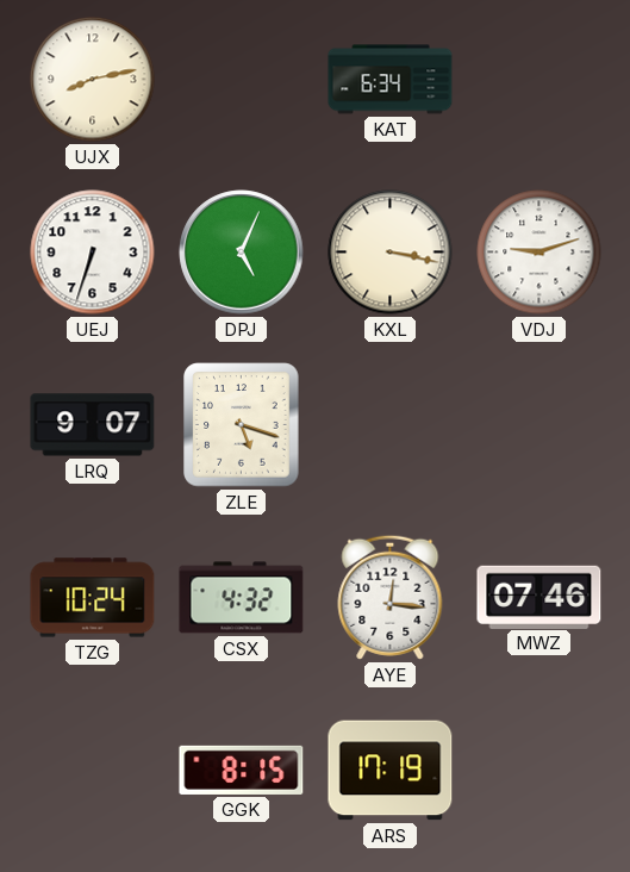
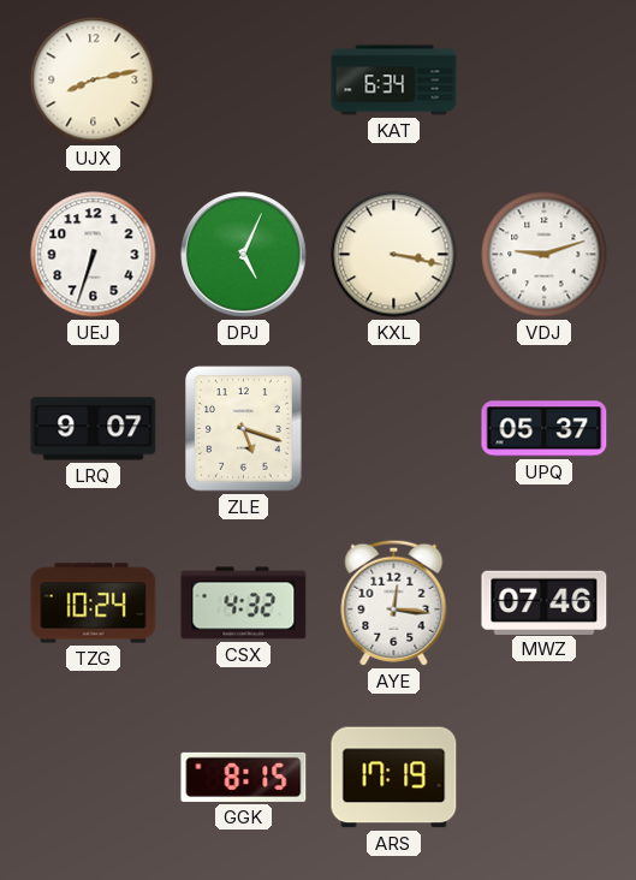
UPQ: none -> 05:37 (545, 429)
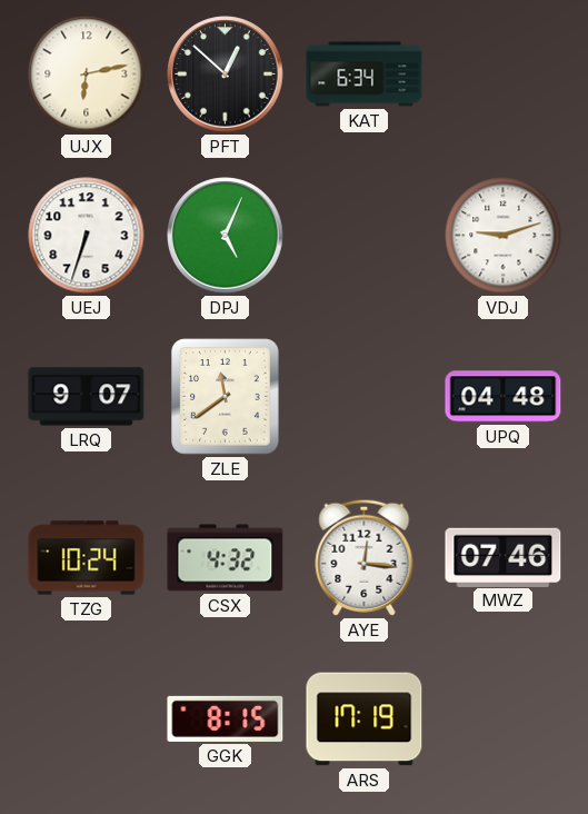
UJX: 8:13 -> 6:13 (87, 75)
PFT: none -> 12:52 (226, 75)
KXL: 3:17 -> none (394, 255)
ZLE: 5:18 -> 11:39 (226, 397)
UPQ: 05:37 -> 04:48 (504, 397)
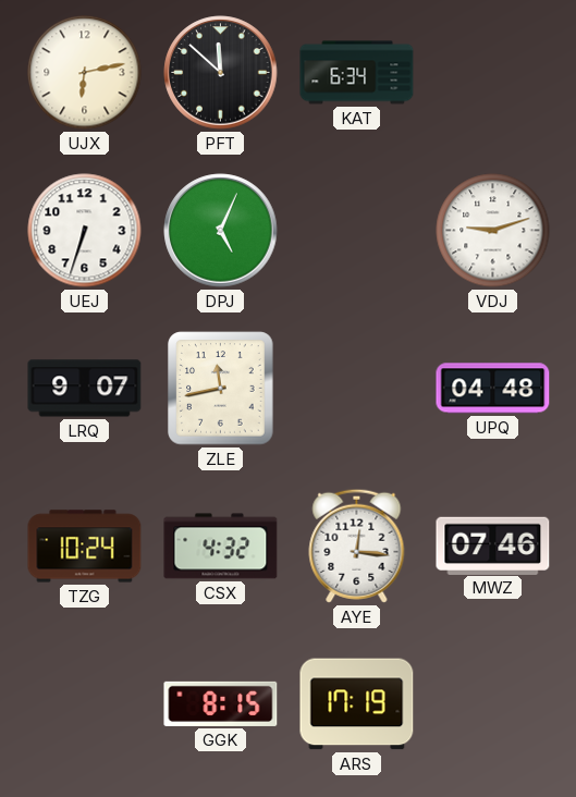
PFT: 12:52 -> 11:52 (221, 73)
ZLE: 11:39 -> 11:43 (221, 389)
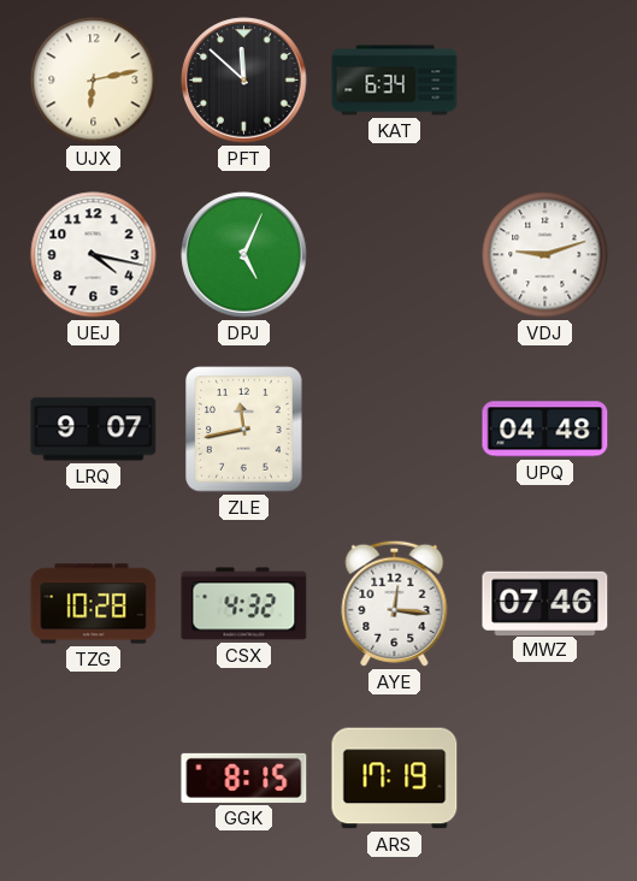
UEJ: 6:33 -> 4:17 (94, 255)
TZG: 10:24 -> 10:28 (94, 604)
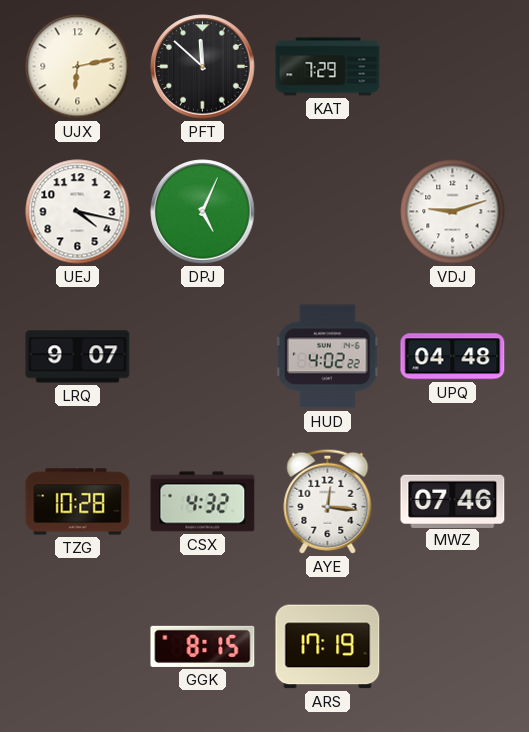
KAT: 6:34 -> 7:29 (328, 67)
ZLE: 11:43 -> none (244, 430)
HUD: none -> 4:02 (327, 357)
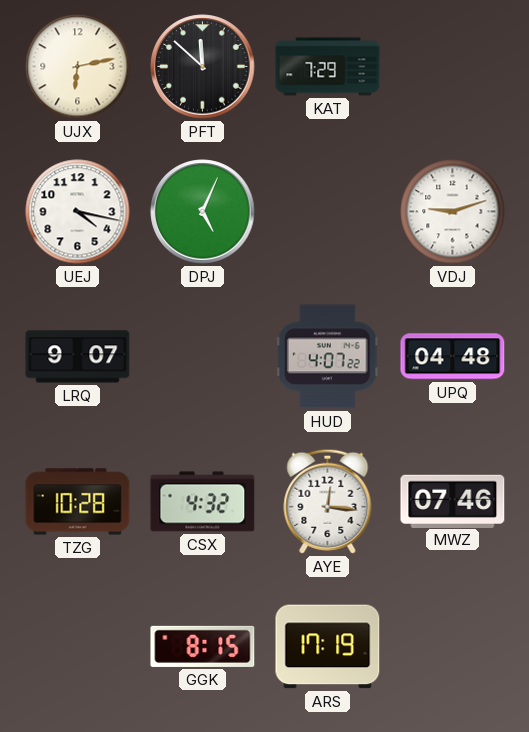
HUD: 4:02 -> 4:07 (327, 357)
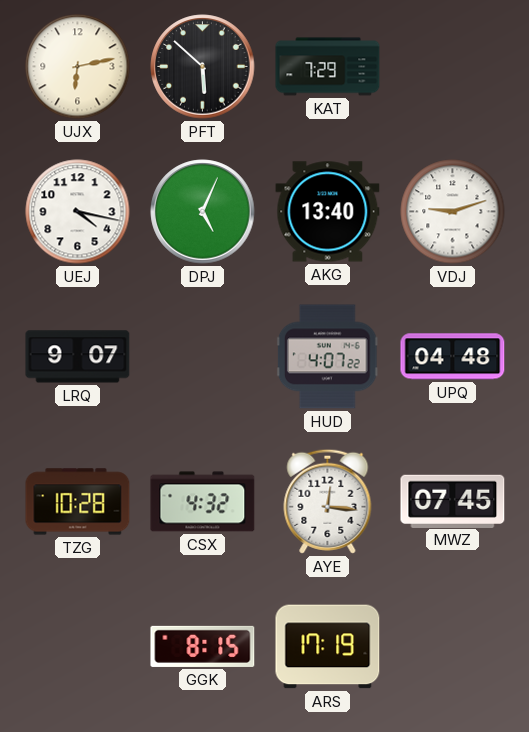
PFT: 11:52 -> 5:52 (203, 67)
AKG: none -> 13:40 (328, 212)
MWZ: 07:46 -> 07:45 (453, 501)
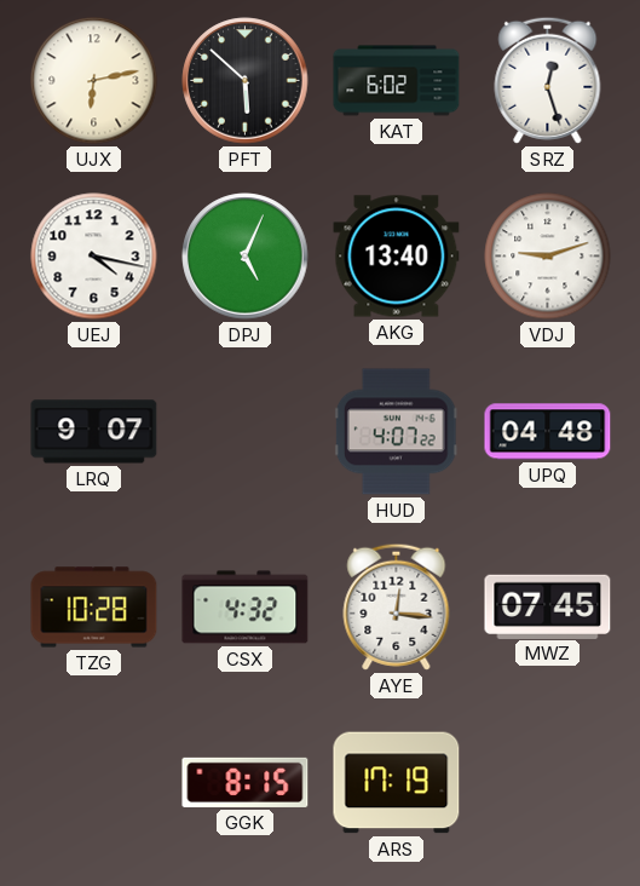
KAT: 7:29 -> 6:02 (397, 81)
SRZ: none -> 12:27 (548, 80)
